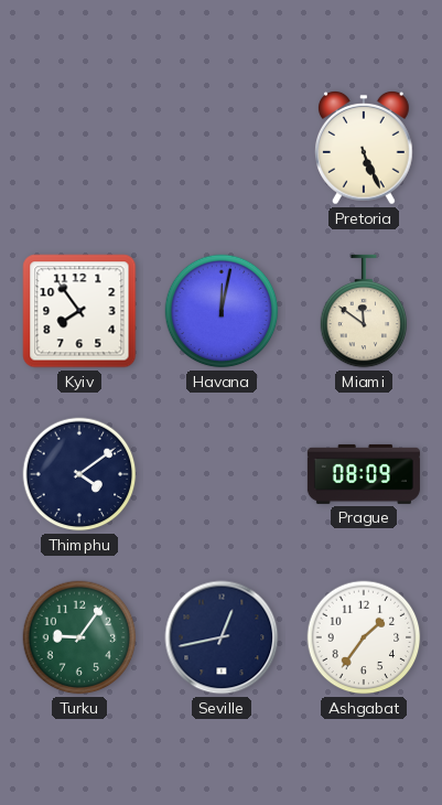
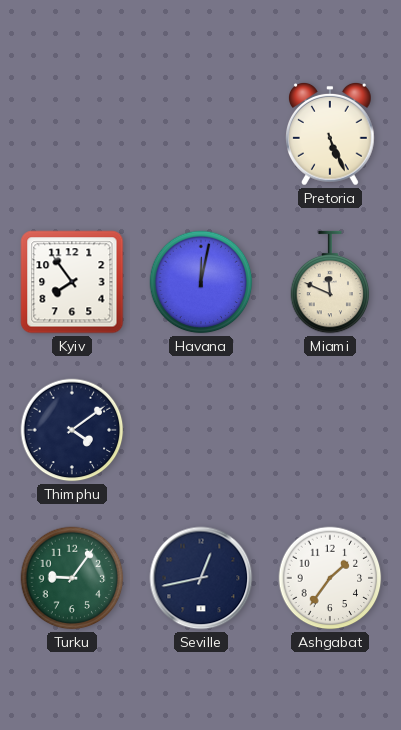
Miami: 11:51 -> 11:49 (330, 282)
Prague: 08:09 -> none (364, 474)
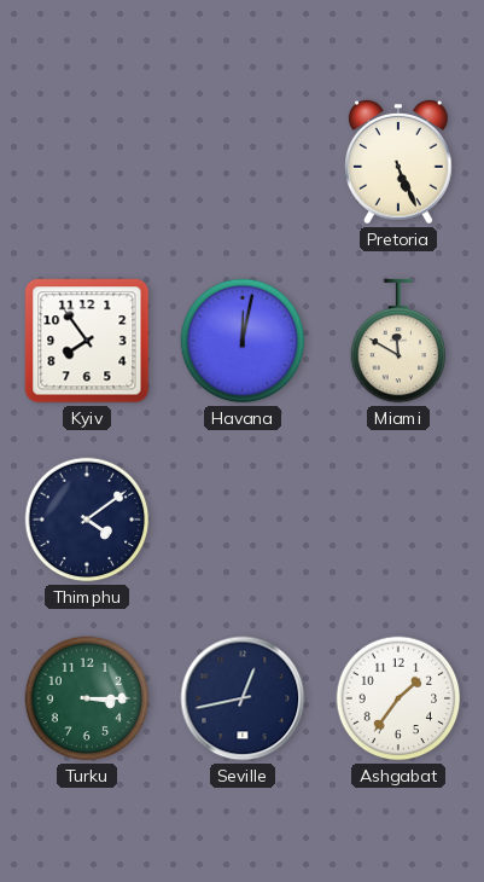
Miami: 11:49 -> 11:50 (398, 341)
Turku: 9:06 -> 3:15 (87, 698)
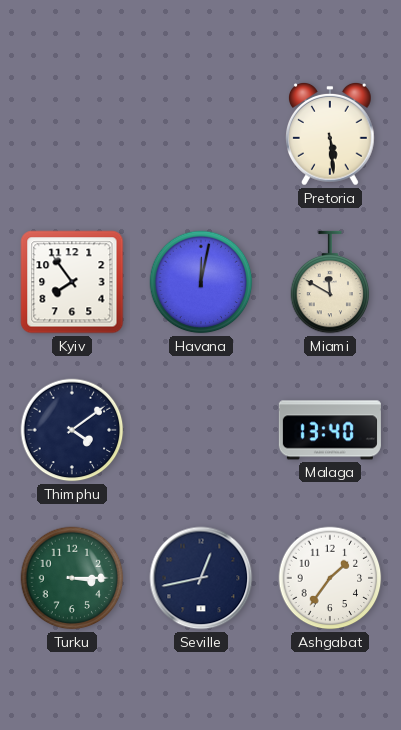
Pretoria: 5:26 -> 5:29 (331, 134)
Malaga: none -> 13:40 (330, 430)
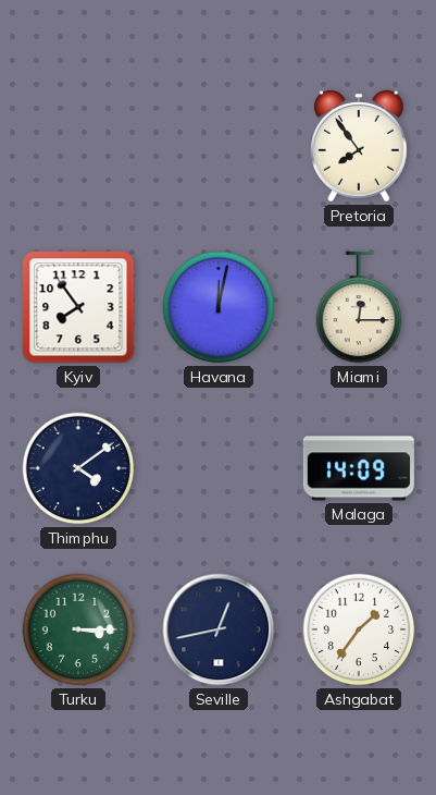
Pretoria: 5:29 -> 7:54 (360, 146)
Miami: 11:50 -> 12:15 (359, 307)
Malaga: 13:40 -> 14:09 (359, 468)
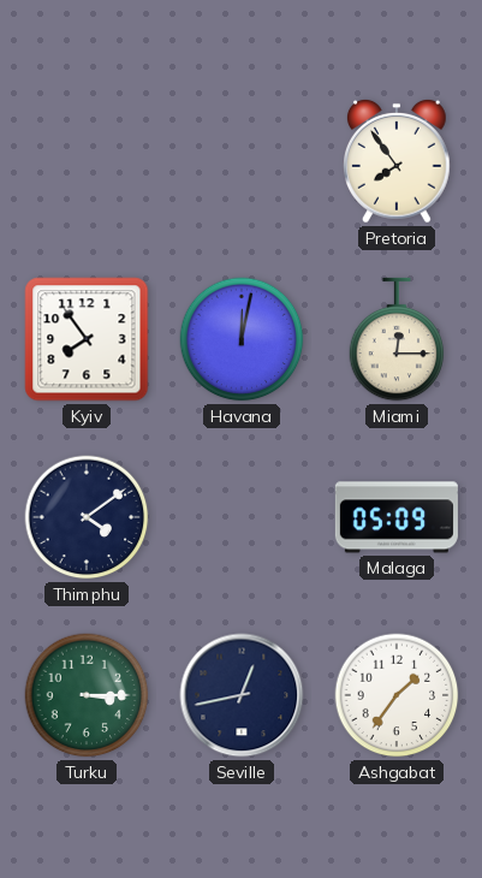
Malaga: 14:09 -> 05:09 (397, 517)
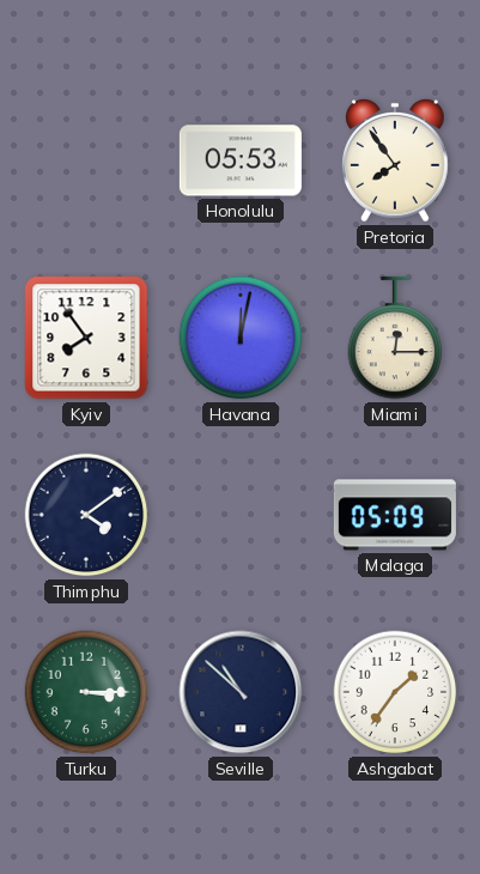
Honolulu: none -> 05:53 (241, 160)
Seville: 12:43 -> 10:52 (241, 692)
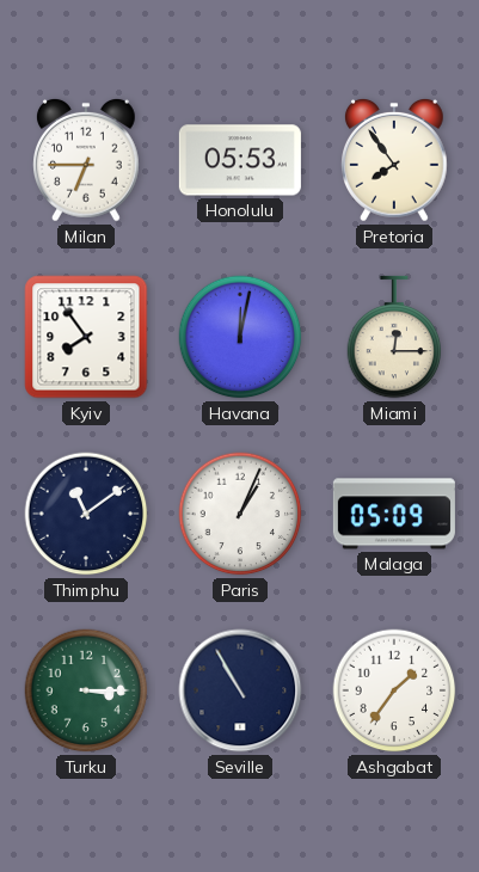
Milan: none -> 6:45 (87, 160)
Thimphu: 4:09 -> 11:09 (86, 514)
Paris: none -> 1:04 (240, 514)
Seville: 10:52 -> 10:55 (240, 690)
